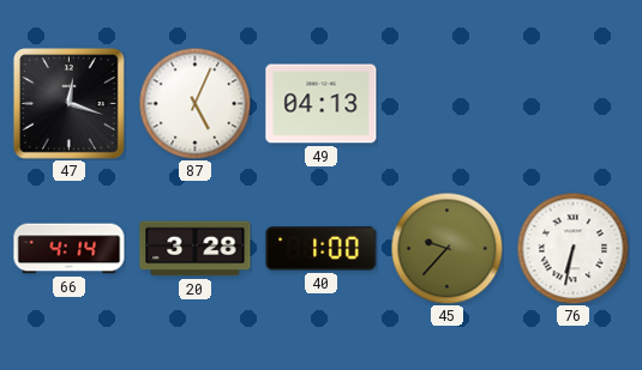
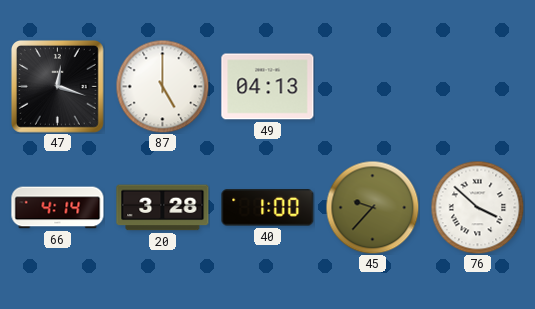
87: 5:04 -> 5:00 (162, 86)
76: 6:32 -> 3:52 (477, 207)
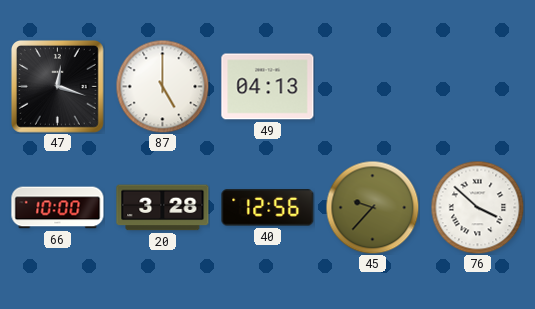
66: 4:14 -> 10:00 (58, 208)
40: 1:00 -> 12:56 (268, 208)
